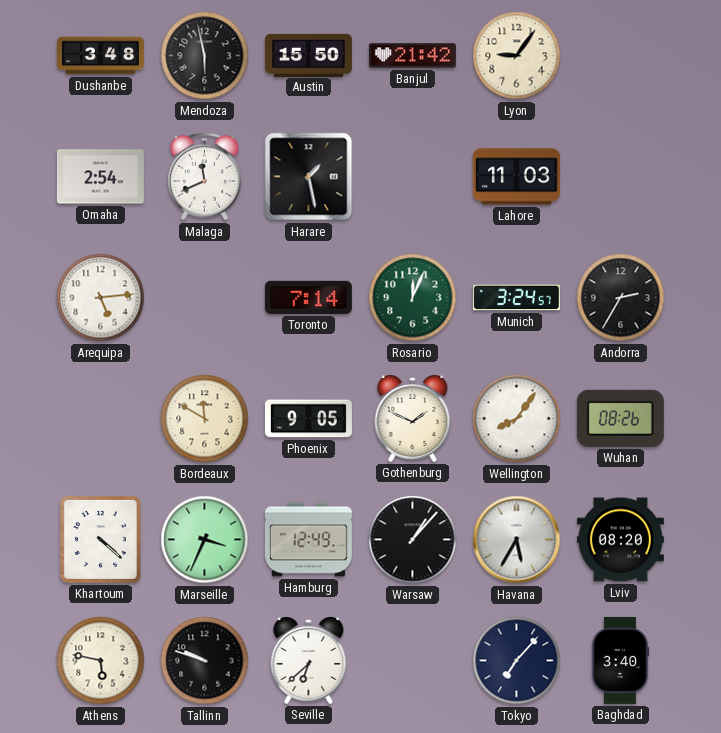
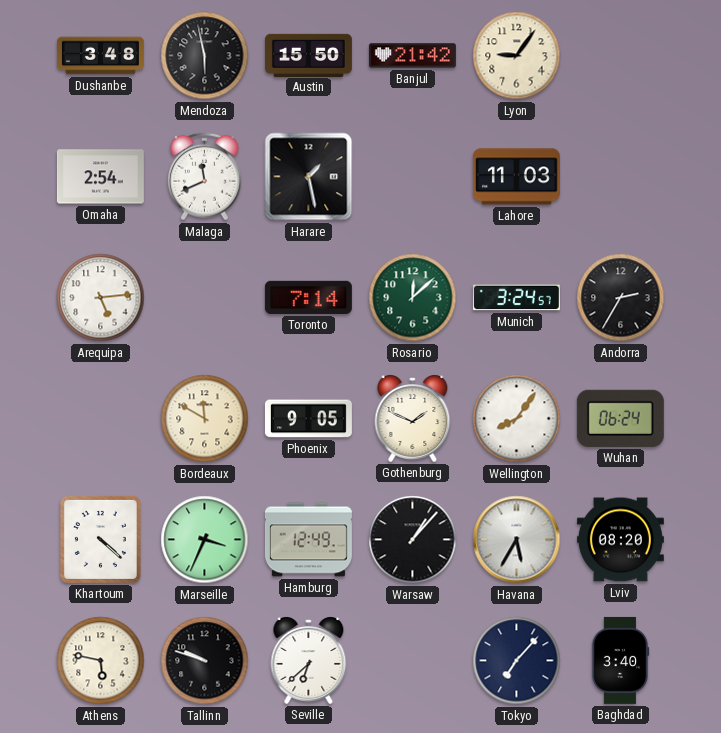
Rosario: 12:04 -> 12:08 (413, 298)
Wuhan: 08:26 -> 06:24 (620, 418)
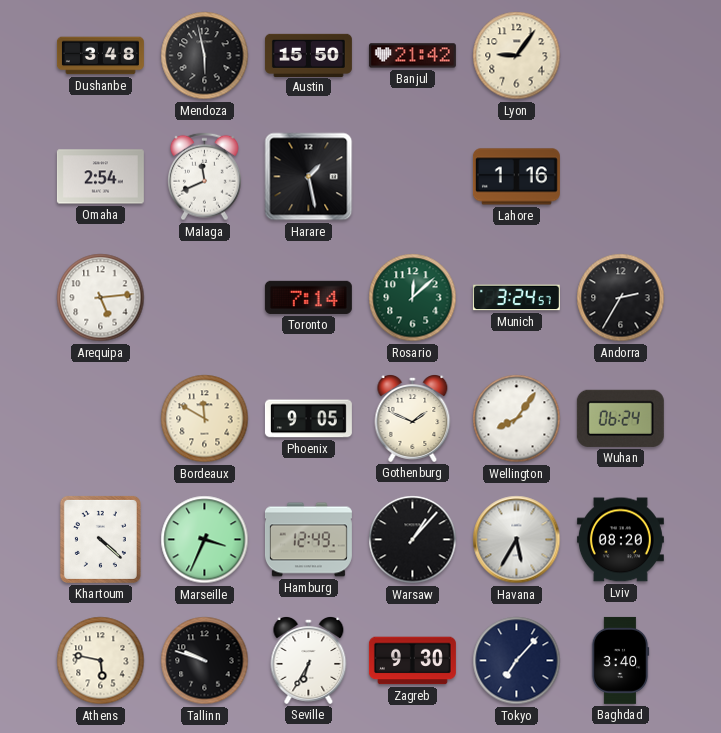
Lahore: 11:03 -> 1:16 (516, 177)
Seville: 6:38 -> 6:35 (309, 661)
Zagreb: none -> 9:30 (412, 661)
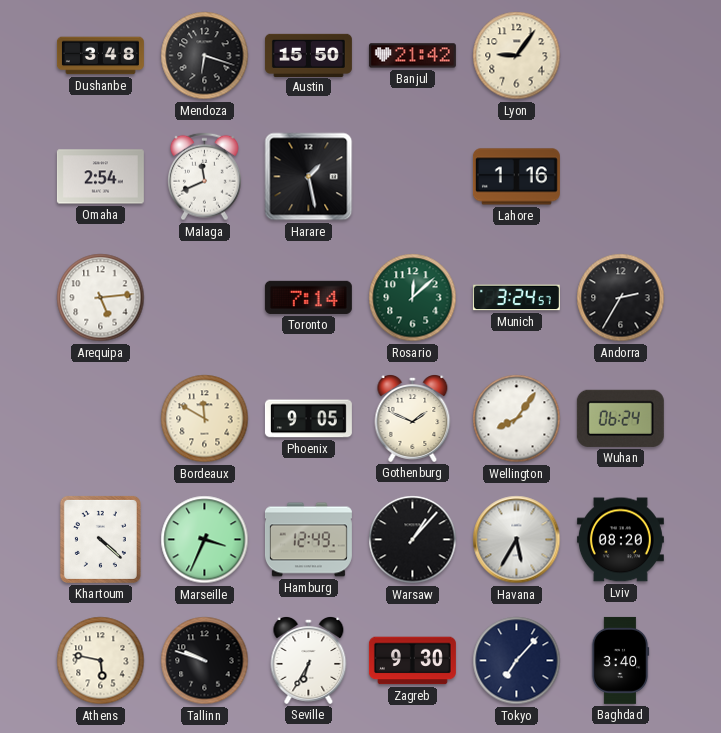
Mendoza: 5:58 -> 6:18 (205, 56)
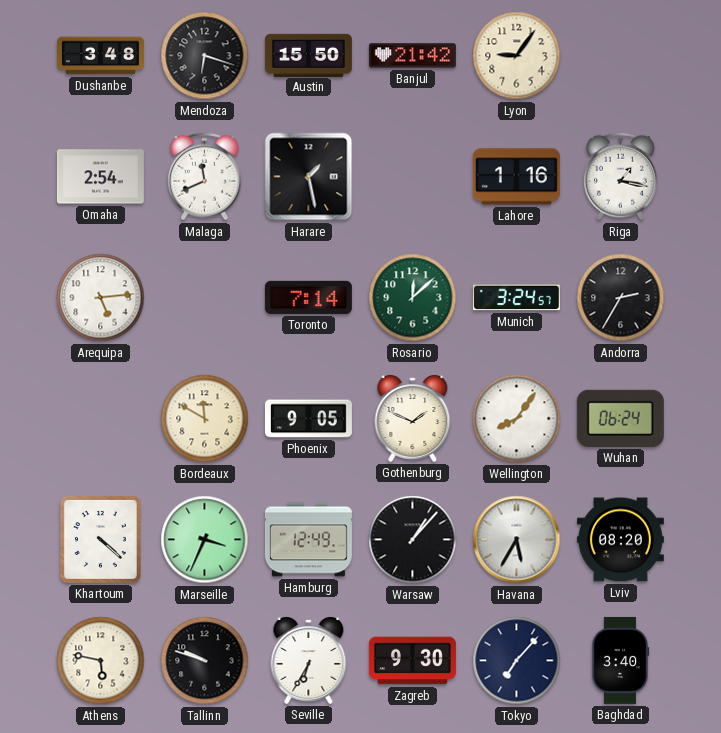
Riga: none -> 1:17 (621, 177)
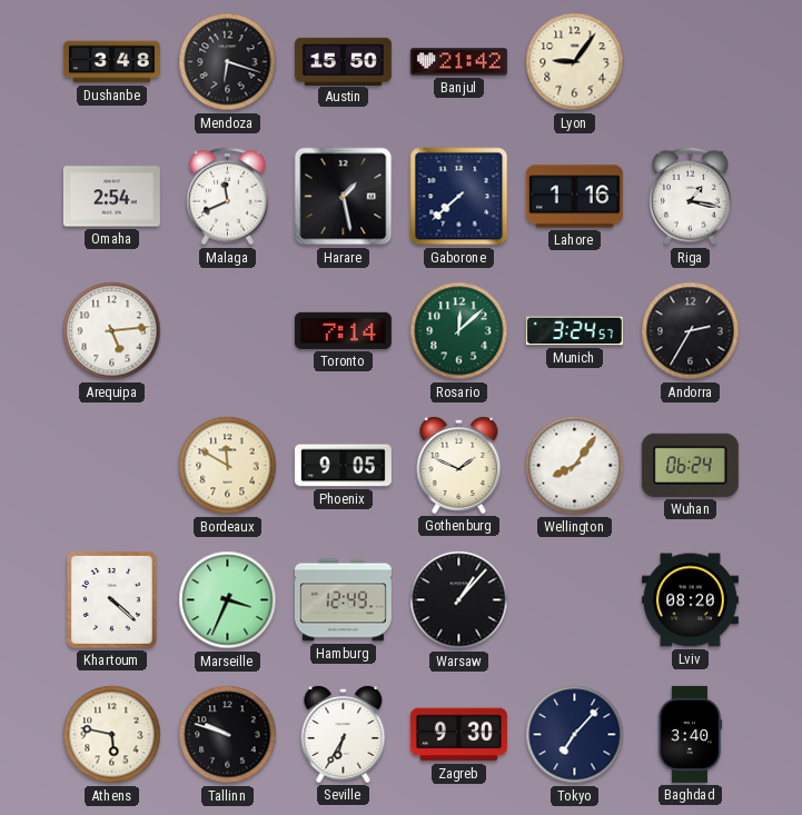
Gaborone: none -> 7:38 (459, 197)
Havana: 5:35 -> none (517, 540)
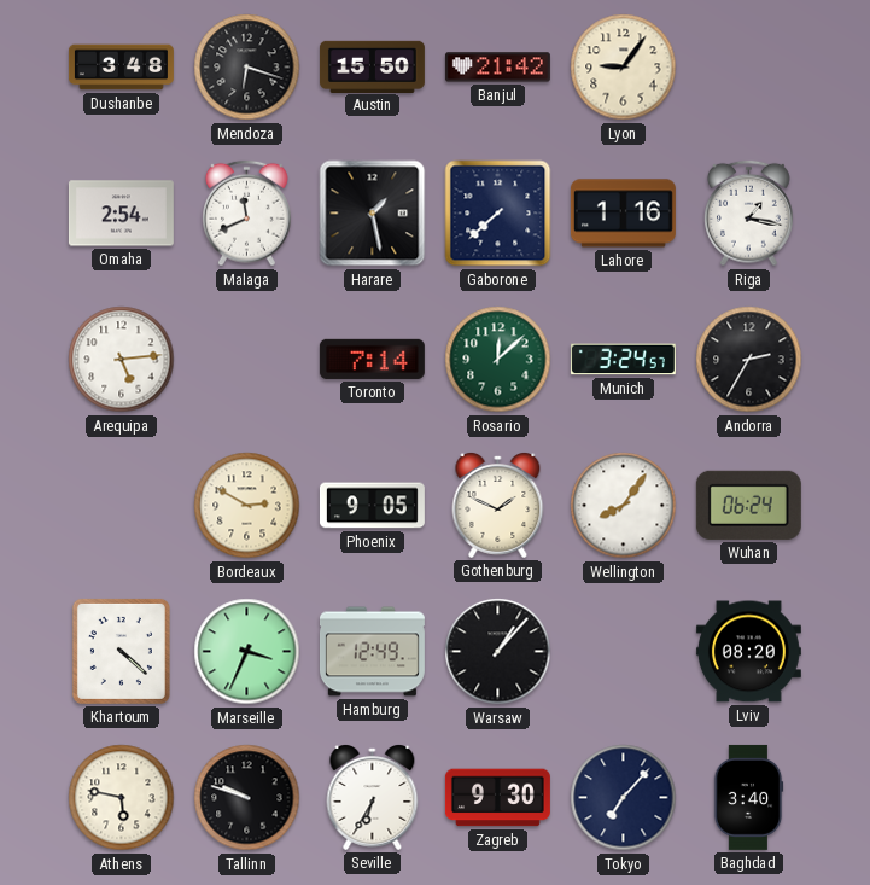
Bordeaux: 11:50 -> 2:50 (247, 506)
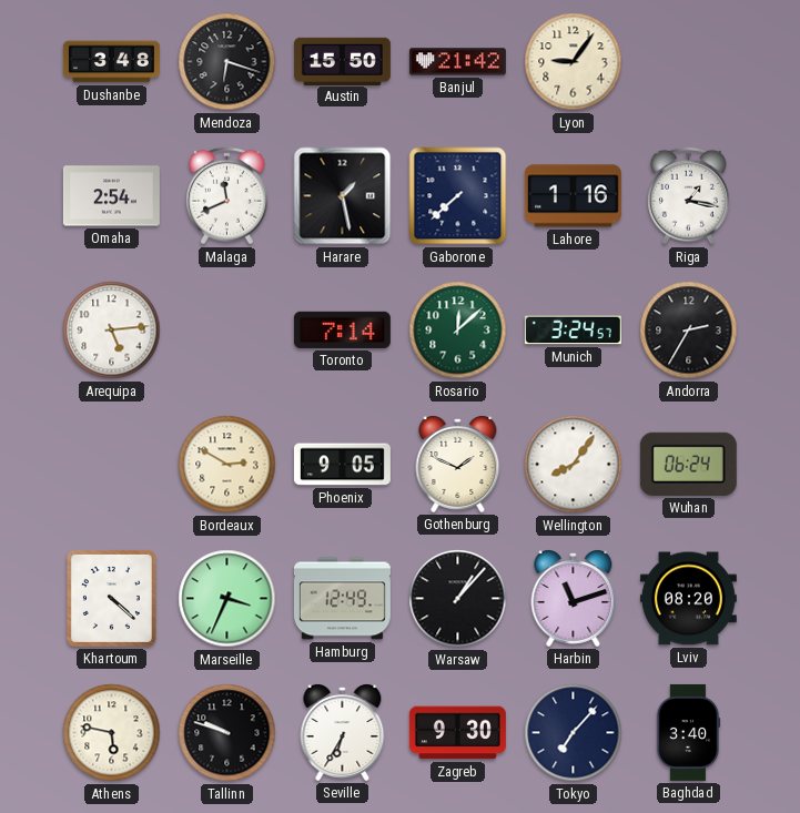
Harbin: none -> 11:12 (574, 599)
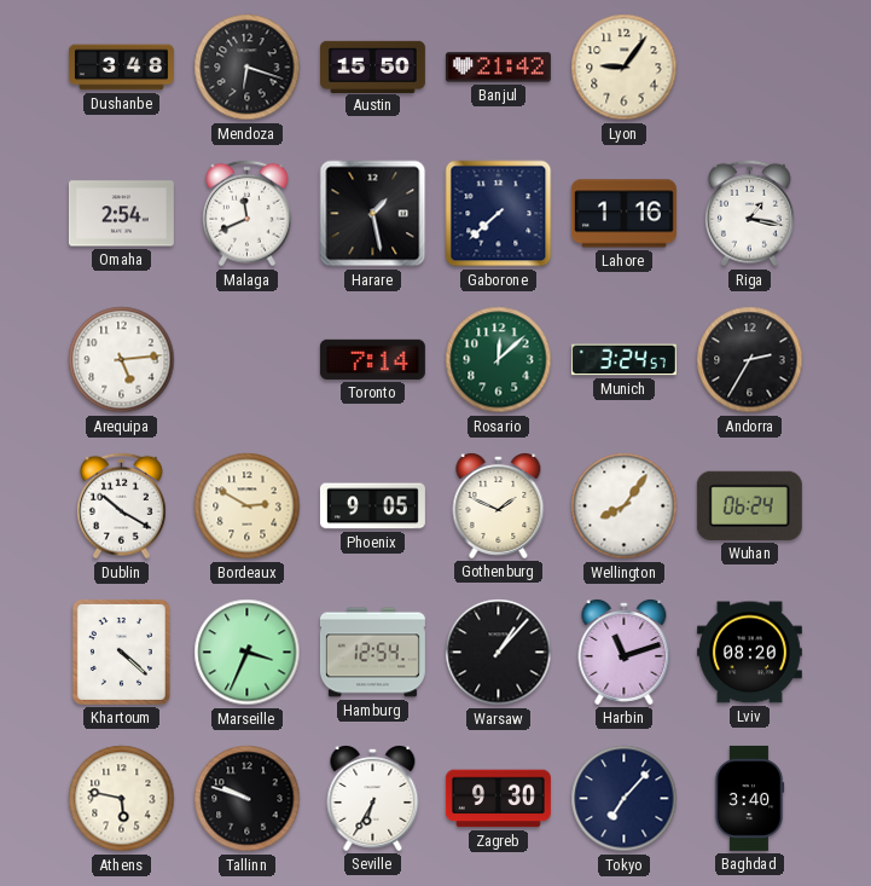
Dublin: none -> 10:20 (122, 506)
Hamburg: 12:49 -> 12:54 (372, 653)
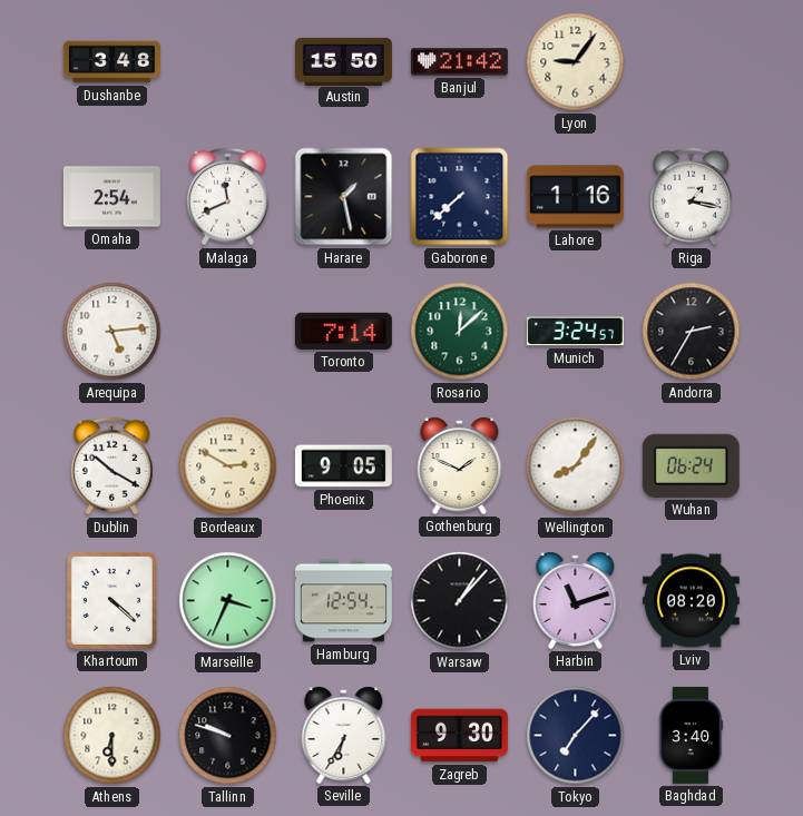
Mendoza: 6:18 -> none (248, 68)
Athens: 5:47 -> 6:30 (112, 736)
